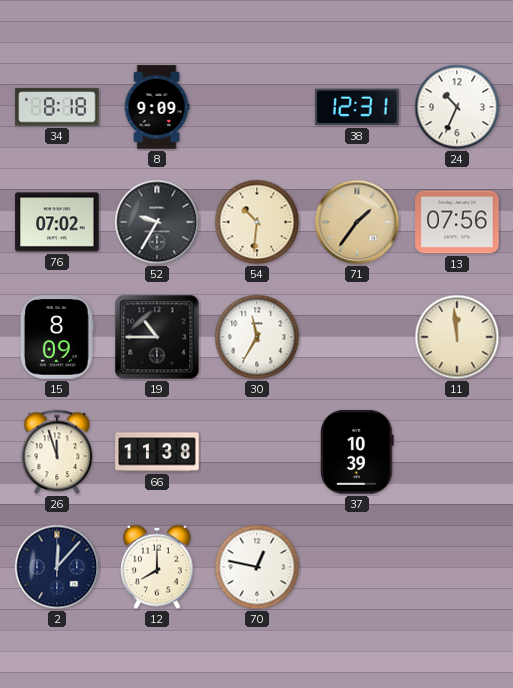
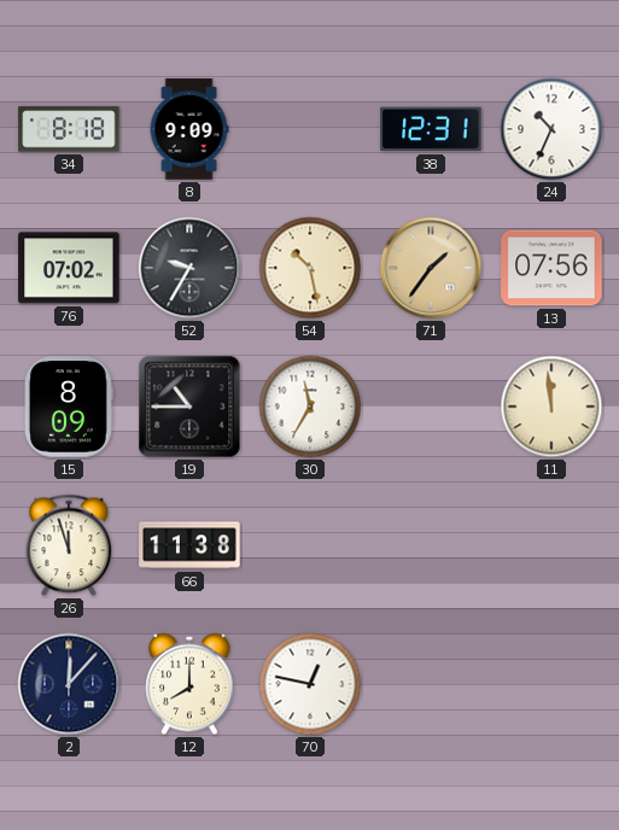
54: 10:31 -> 10:28 (310, 268)
37: 10:39 -> none (357, 452)
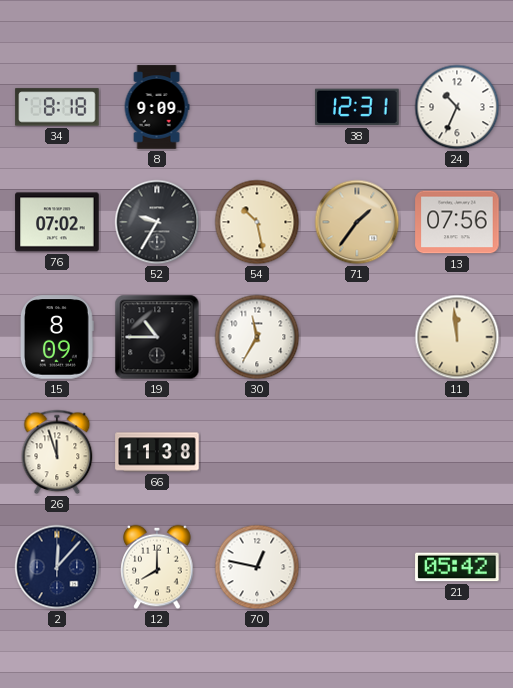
21: none -> 05:42 (457, 567)
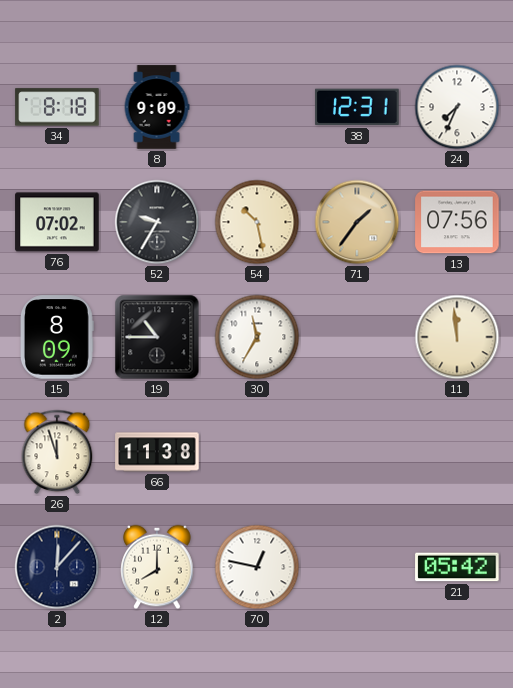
24: 10:34 -> 7:34 (457, 107)
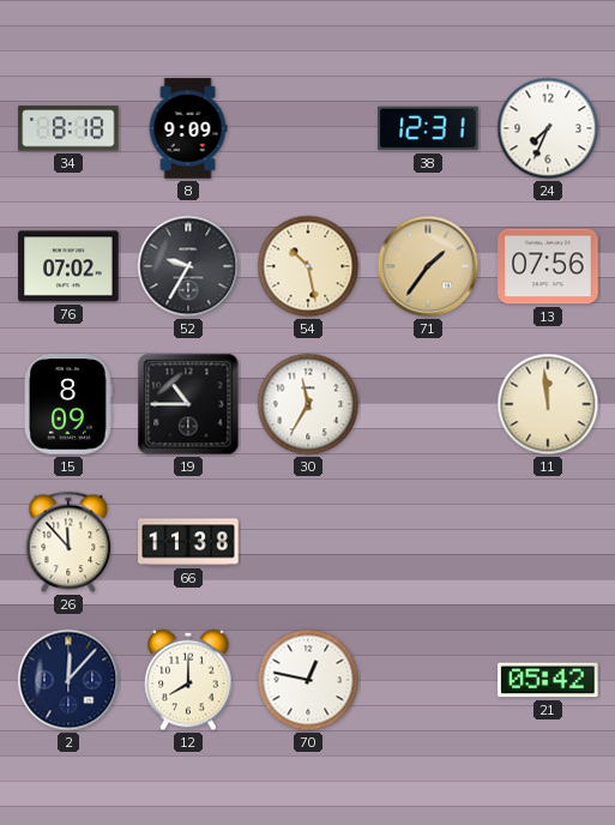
26: 11:57 -> 11:53 (68, 542)
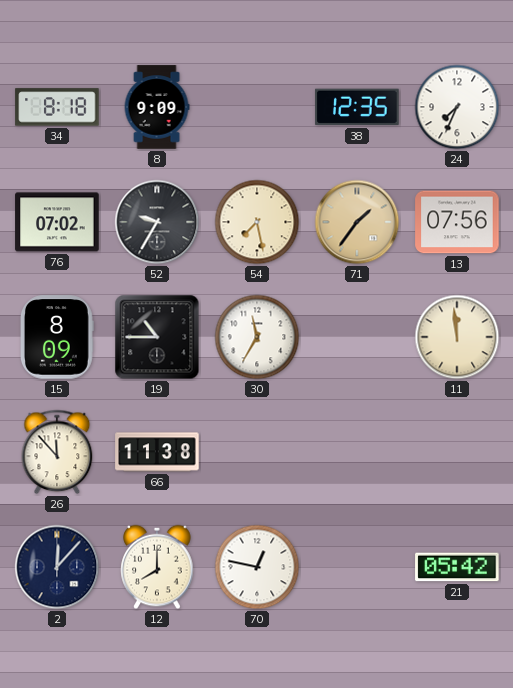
38: 12:31 -> 12:35 (357, 107)
54: 10:28 -> 7:28 (257, 222)
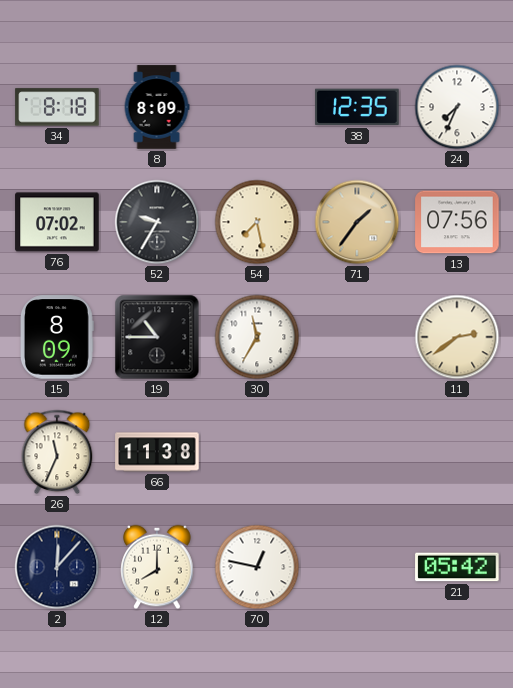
8: 9:09 -> 8:09 (157, 107)
11: 11:59 -> 2:39 (457, 337)
26: 11:53 -> 11:34 (57, 452)
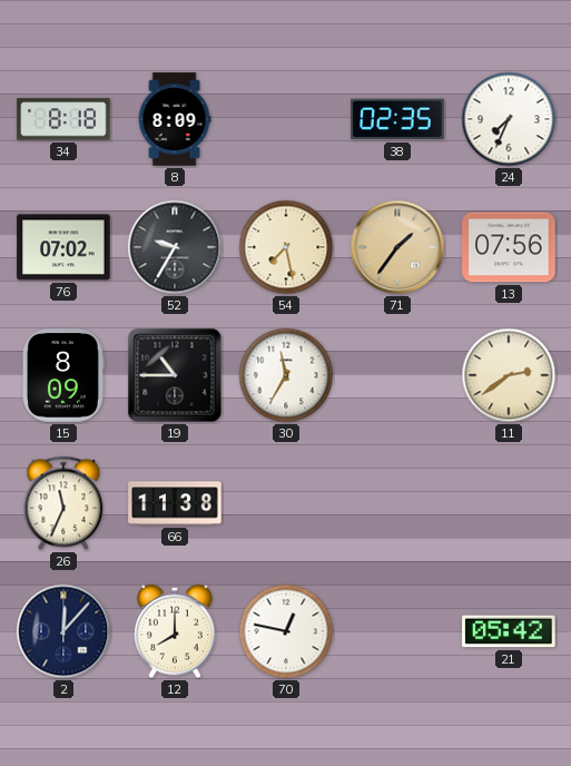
38: 12:35 -> 02:35 (397, 119)
